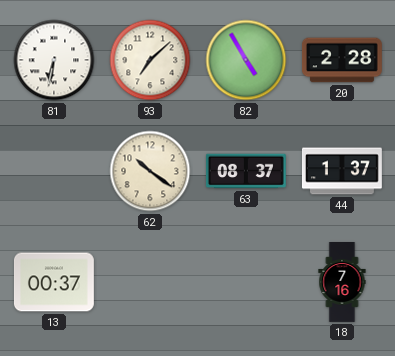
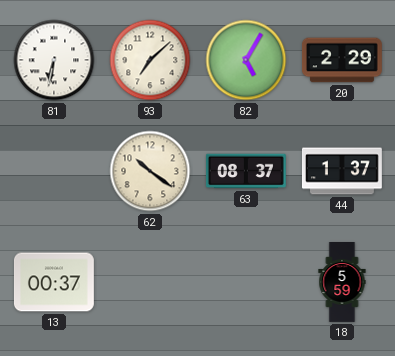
82: 4:55 -> 5:05 (246, 60)
20: 2:28 -> 2:29 (343, 60)
18: 7:16 -> 5:59 (342, 283)
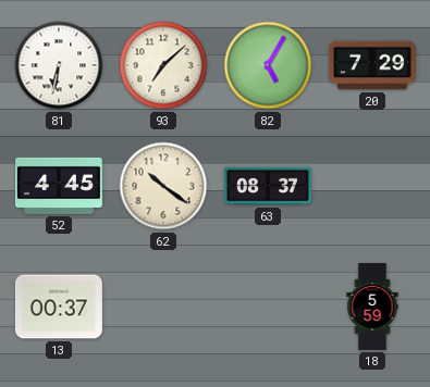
20: 2:29 -> 7:29 (373, 65)
52: none -> 4:45 (60, 186)
44: 1:37 -> none (342, 171)
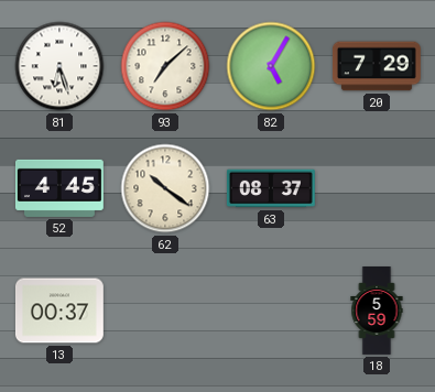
81: 6:32 -> 6:27 (59, 66)
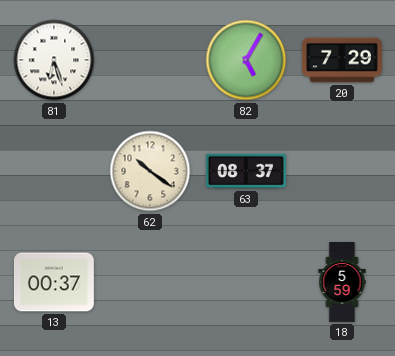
93: 7:08 -> none (165, 66)
52: 4:45 -> none (61, 188)
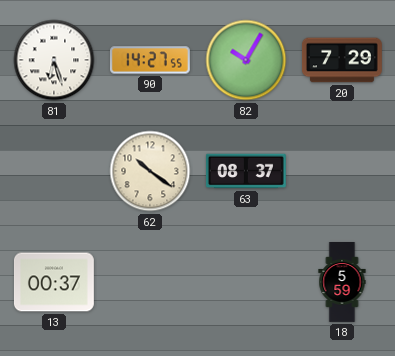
90: none -> 14:27 (150, 60)
82: 5:05 -> 10:05 (246, 60)
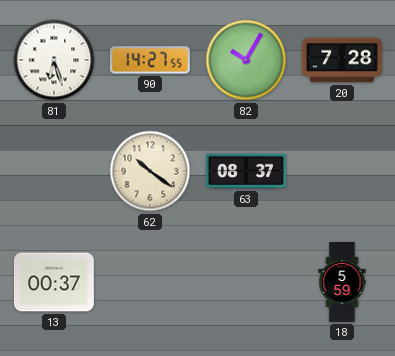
20: 7:29 -> 7:28 (343, 60)
